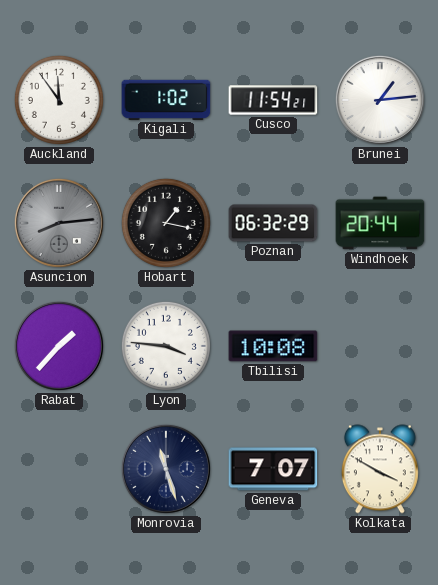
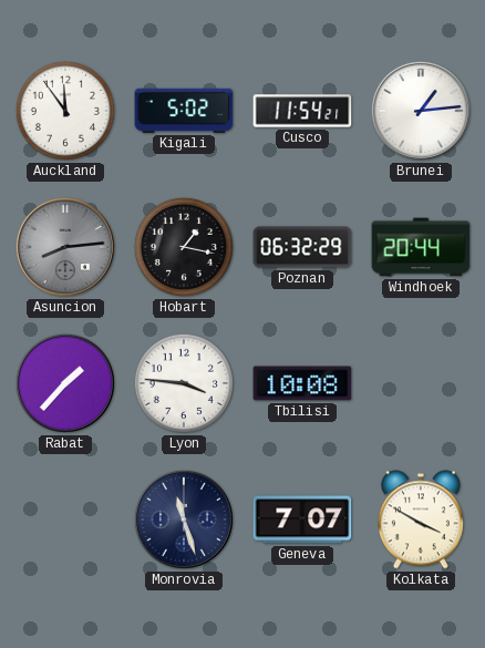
Kigali: 1:02 -> 5:02 (184, 111)
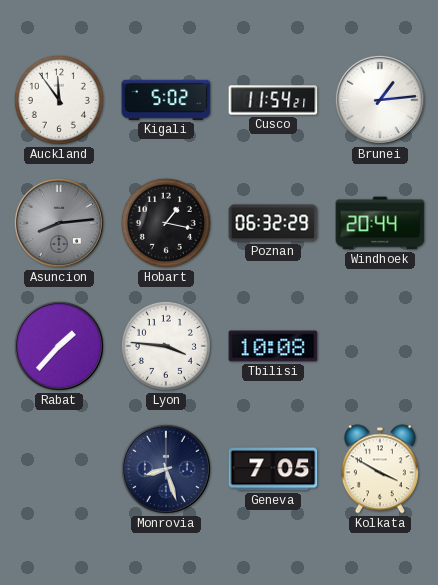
Monrovia: 11:27 -> 8:27 (166, 469)
Geneva: 7:07 -> 7:05 (273, 469)
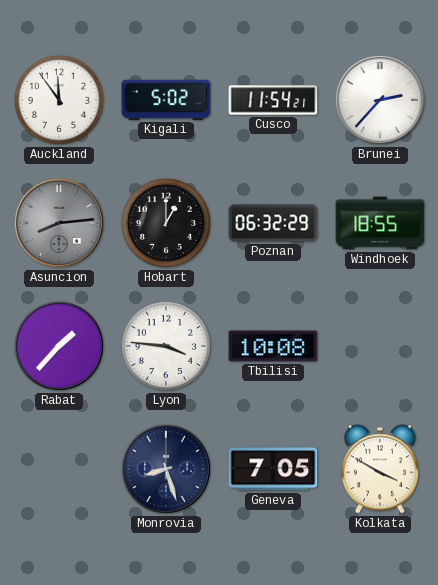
Brunei: 1:14 -> 2:37 (380, 100)
Hobart: 1:17 -> 1:00 (166, 223)
Windhoek: 20:44 -> 18:55 (380, 223)
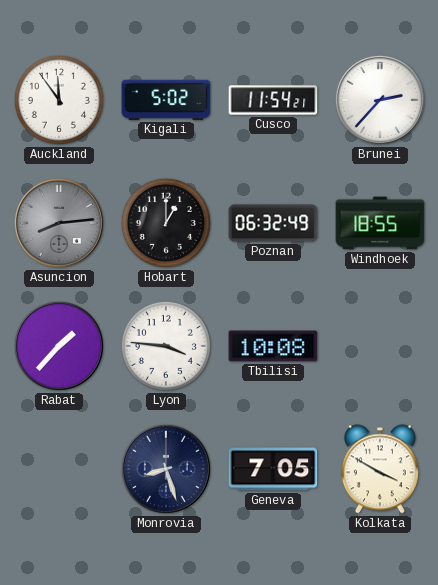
Poznan: 06:32:29 -> 06:32:49 (273, 223)
